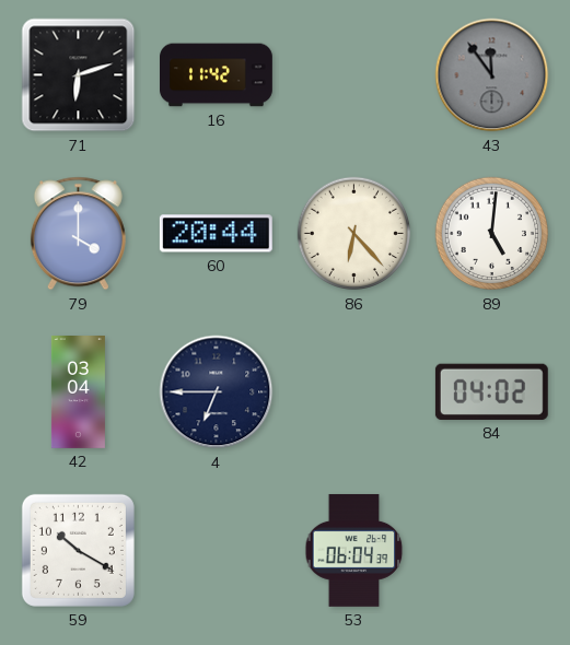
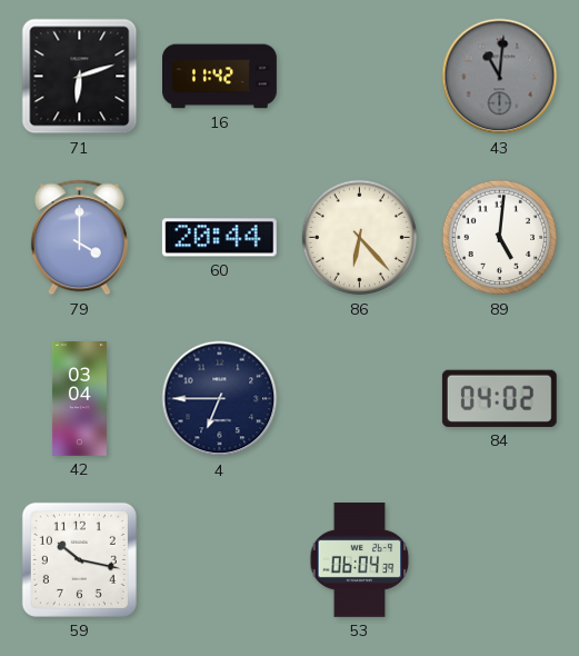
43: 11:54 -> 11:01 (500, 77)
59: 10:20 -> 10:17 (79, 559)
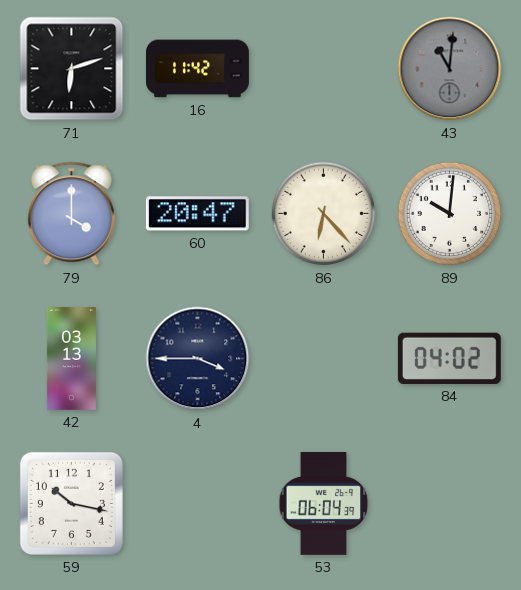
60: 20:44 -> 20:47 (197, 214)
89: 5:01 -> 10:01 (450, 214)
42: 03:04 -> 03:13 (71, 359)
4: 6:45 -> 3:45 (198, 359)
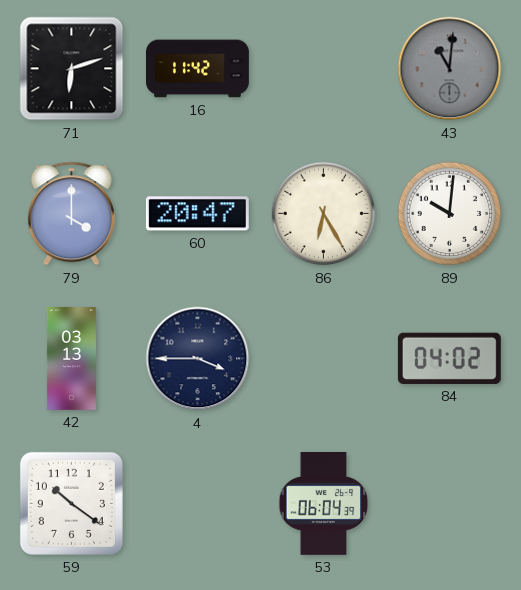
86: 6:23 -> 6:25 (324, 214)
59: 10:17 -> 10:21 (71, 503)
